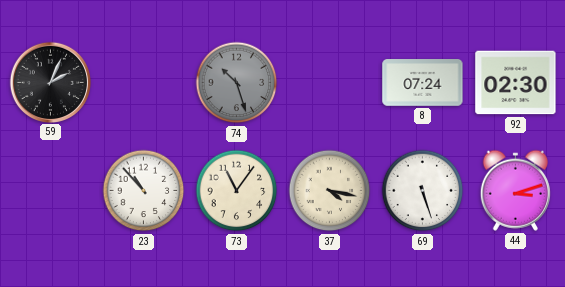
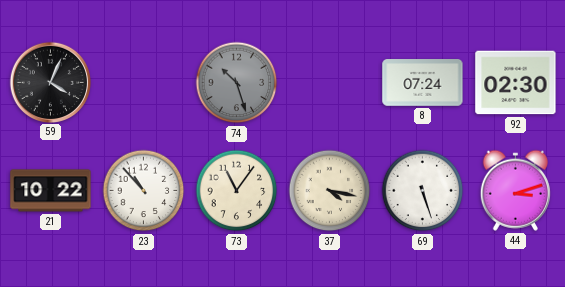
59: 2:04 -> 4:04 (50, 82)
21: none -> 10:22 (51, 191)
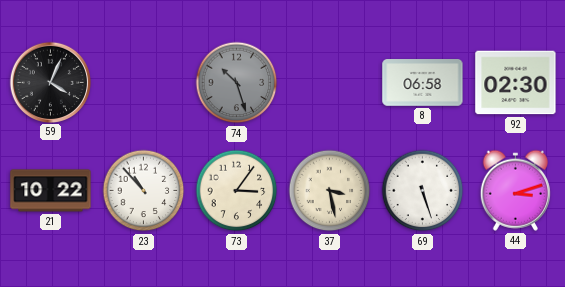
8: 07:24 -> 06:58 (423, 83)
73: 11:06 -> 3:06 (237, 191)
37: 4:17 -> 3:28 (330, 191)
